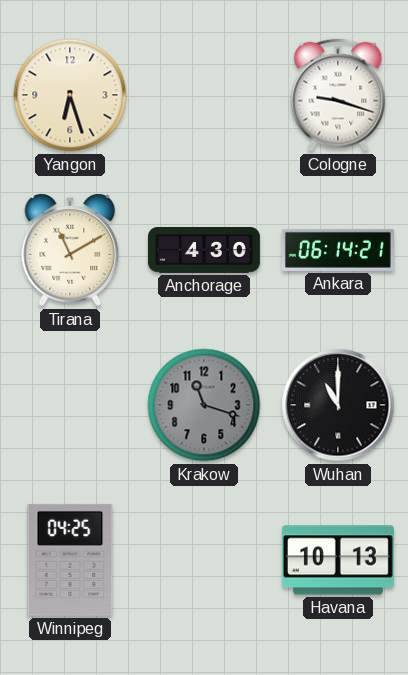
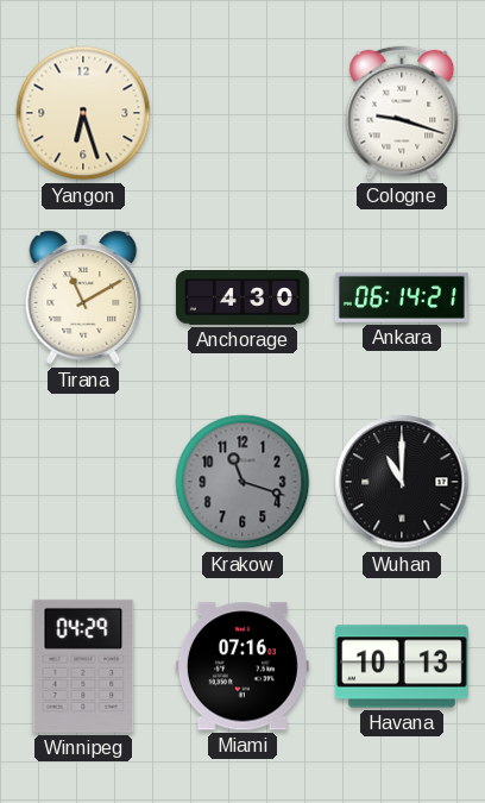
Winnipeg: 04:25 -> 04:29 (83, 666)
Miami: none -> 07:16 (242, 666)
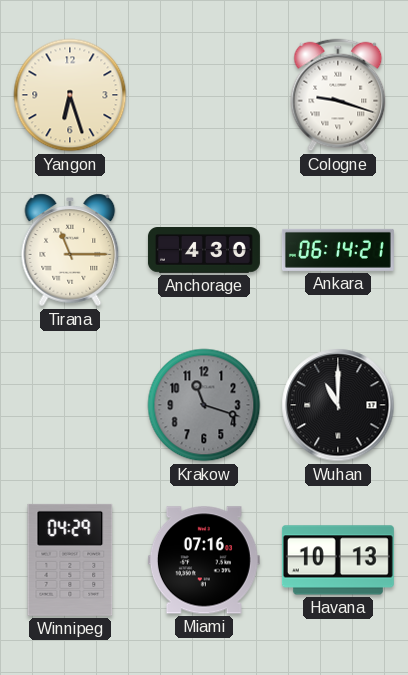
Tirana: 11:10 -> 11:15 (70, 250)
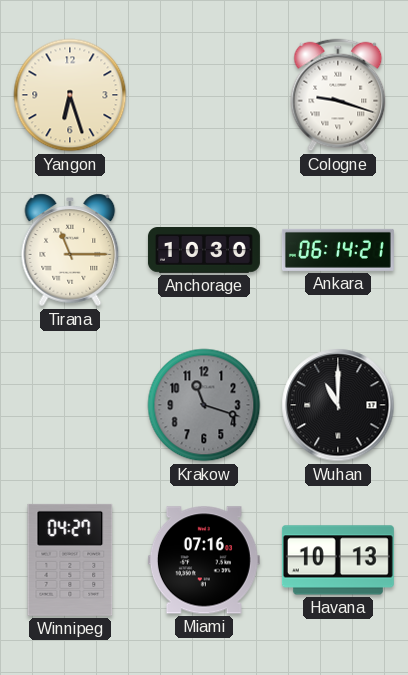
Anchorage: 4:30 -> 10:30 (204, 251)
Winnipeg: 04:29 -> 04:27 (70, 560)
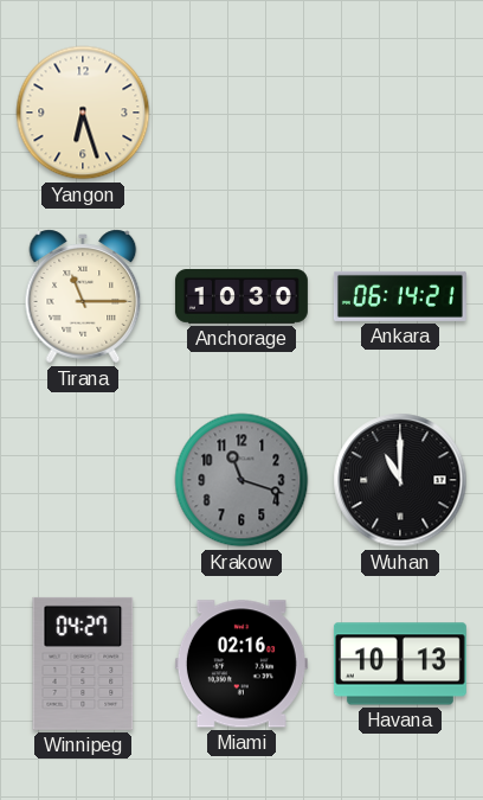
Cologne: 9:18 -> none (338, 95)
Miami: 07:16 -> 02:16 (241, 664)
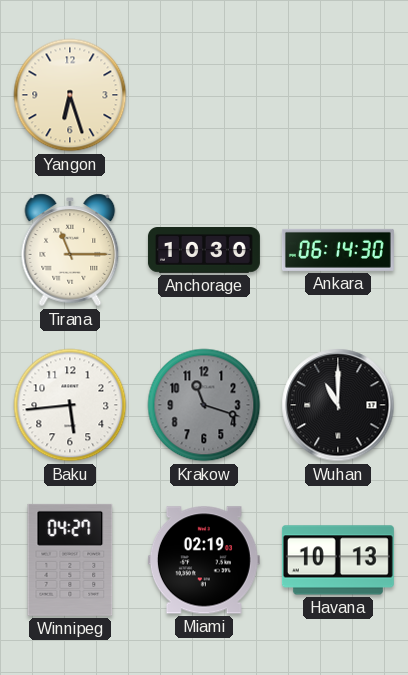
Ankara: 06:14:21 -> 06:14:30 (338, 250)
Baku: none -> 5:44 (70, 405)
Miami: 02:16 -> 02:19 (204, 560)
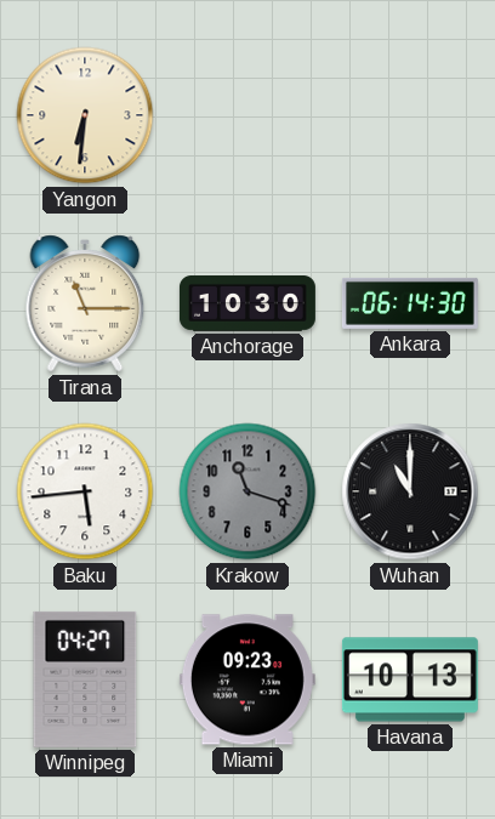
Yangon: 6:27 -> 6:31 (85, 115)
Miami: 02:19 -> 09:23 (247, 679)
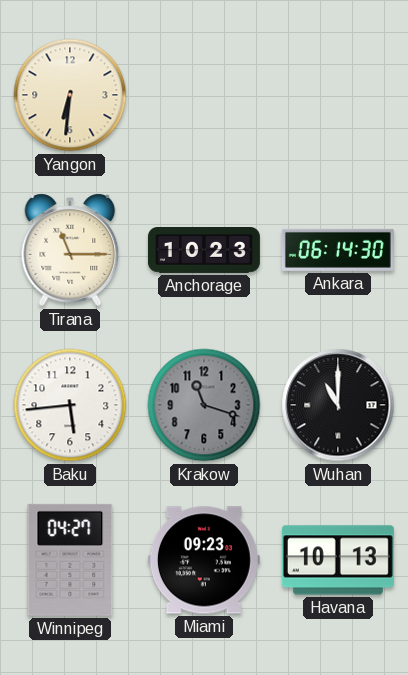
Anchorage: 10:30 -> 10:23 (204, 251)
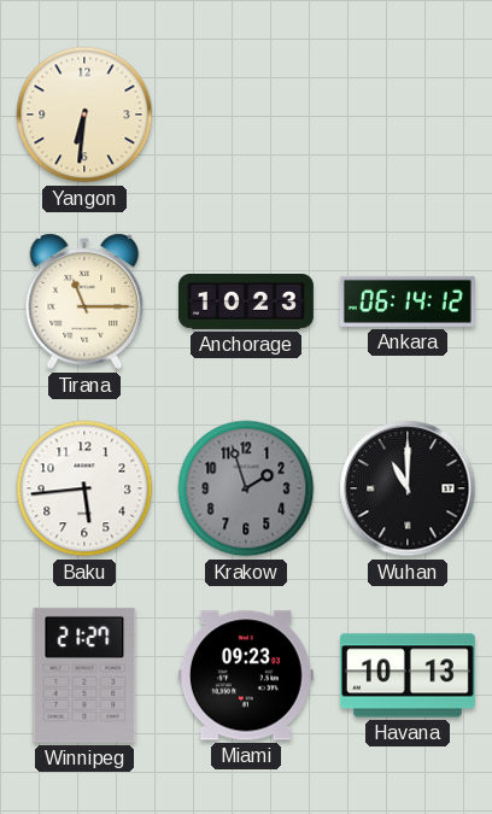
Ankara: 06:14:30 -> 06:14:12 (408, 301)
Krakow: 11:18 -> 1:57 (246, 488)
Winnipeg: 04:27 -> 21:27 (84, 675)
